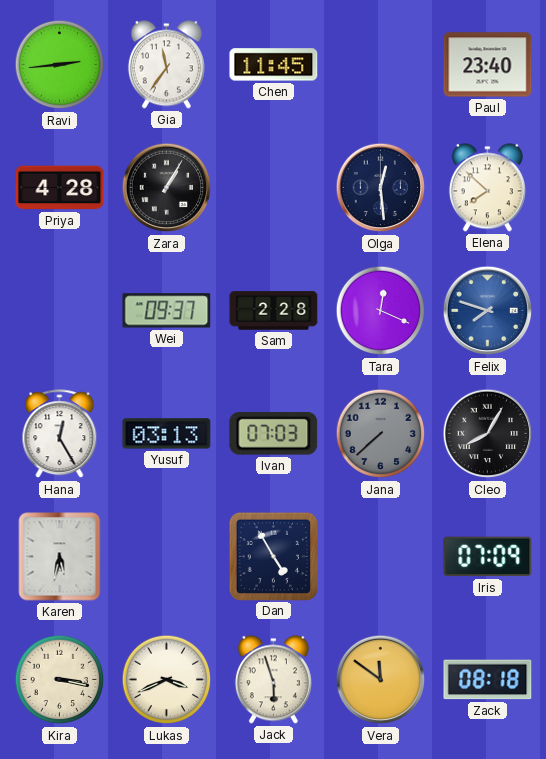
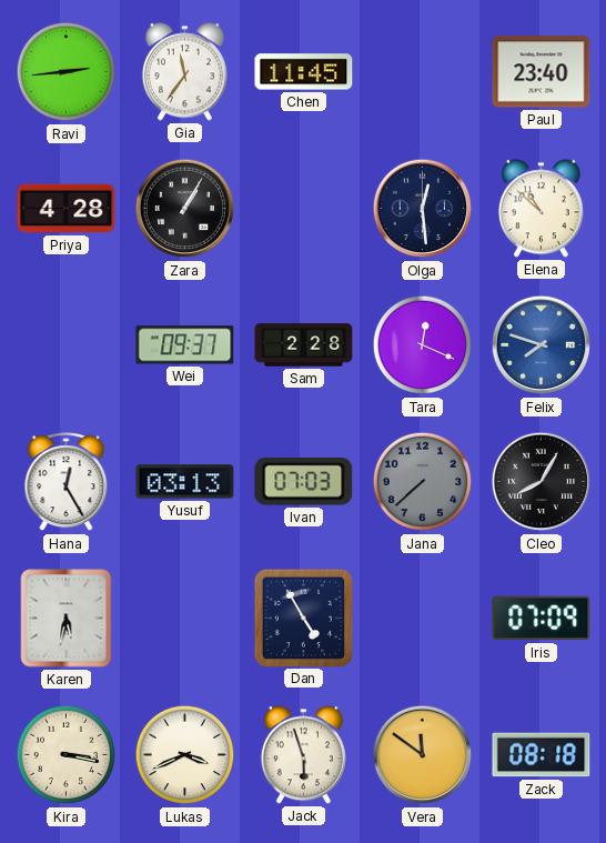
Elena: 7:52 -> 10:52 (541, 209)
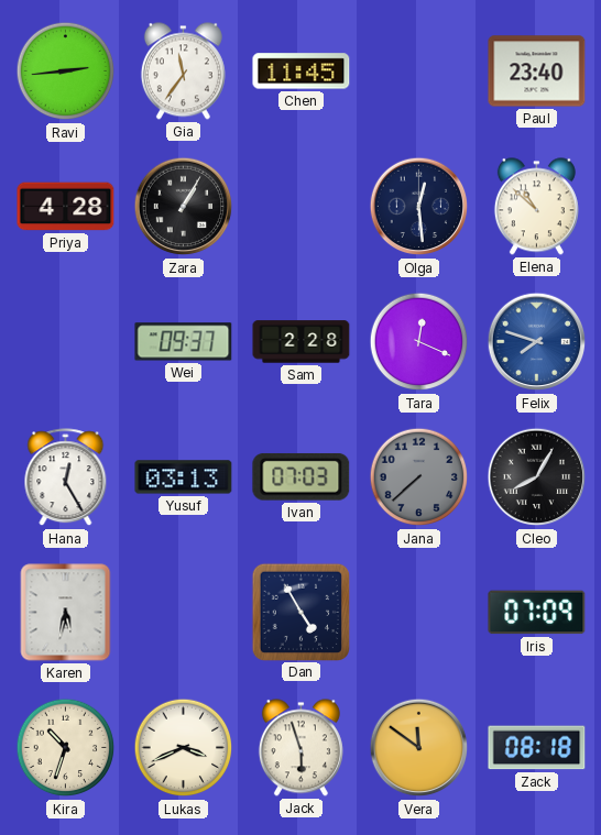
Kira: 3:17 -> 10:33 (66, 748)
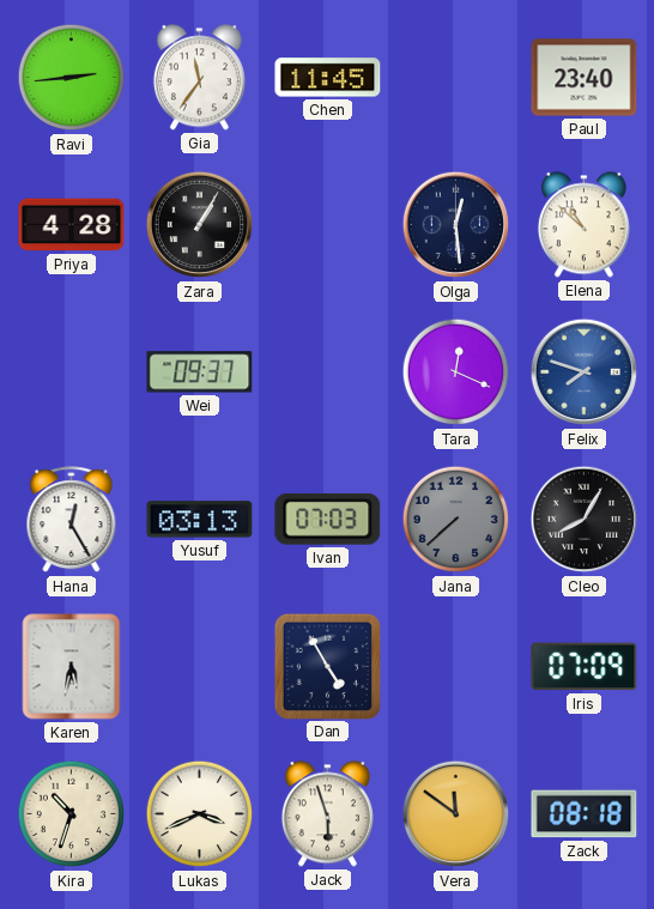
Sam: 2:28 -> none (302, 342)
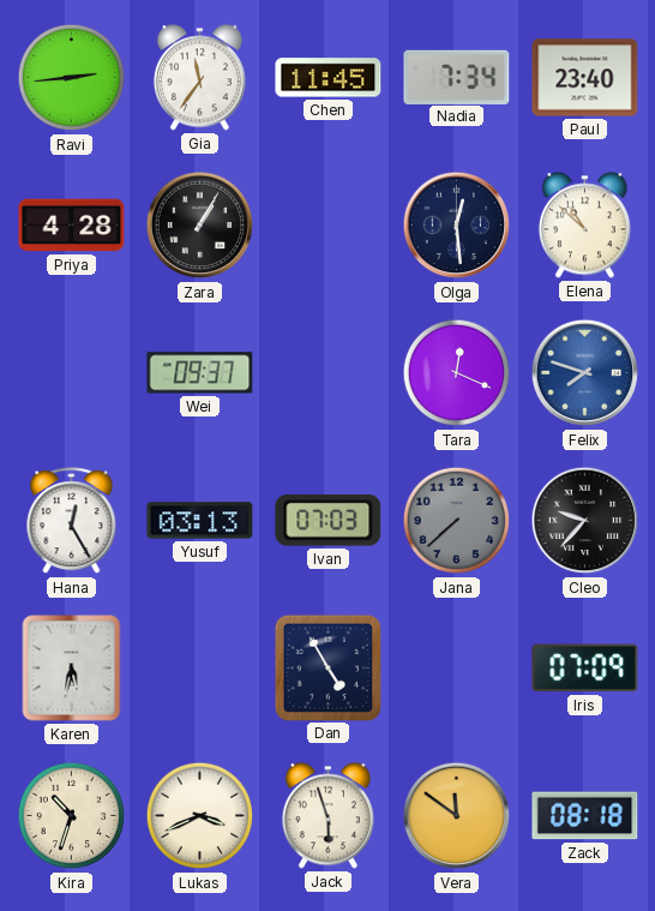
Nadia: none -> 7:34 (457, 77)
Cleo: 8:05 -> 9:37 (585, 521)
